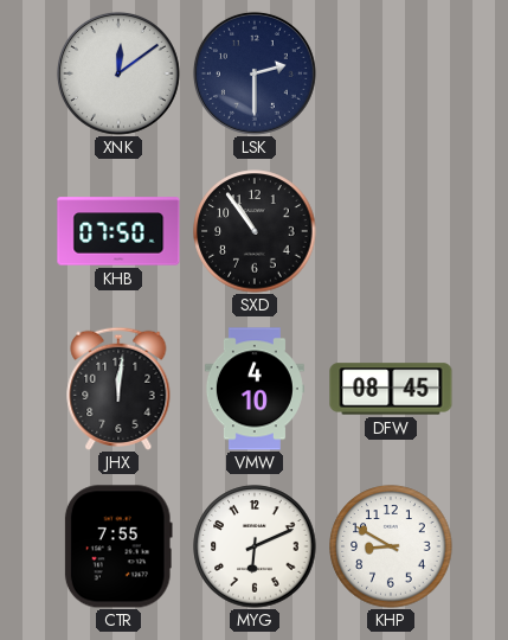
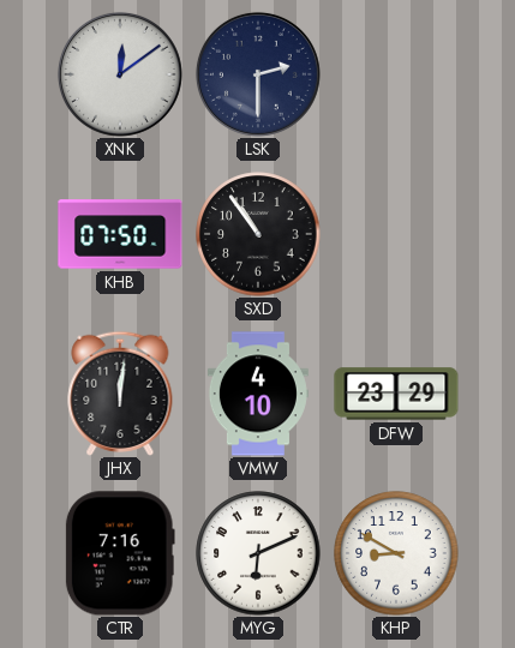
DFW: 08:45 -> 23:29 (396, 394)
CTR: 7:55 -> 7:16 (120, 553)
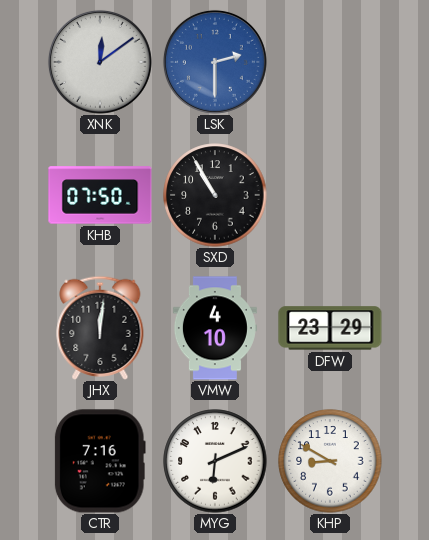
LSK dial: navy -> blue (215, 62)
SXD: 10:54 -> 10:55 (215, 195)
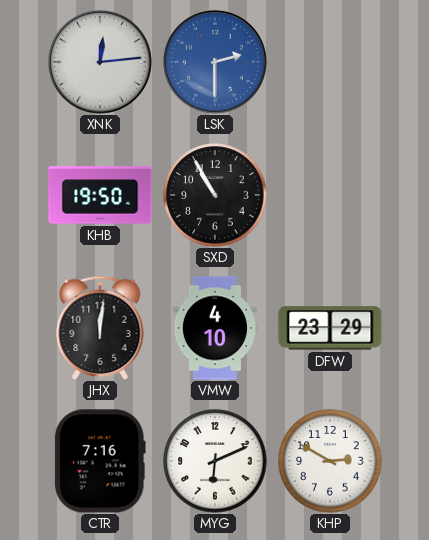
XNK: 12:09 -> 12:14 (100, 62)
KHB: 07:50 -> 19:50 (100, 195)
KHP: 8:50 -> 2:50 (330, 461)
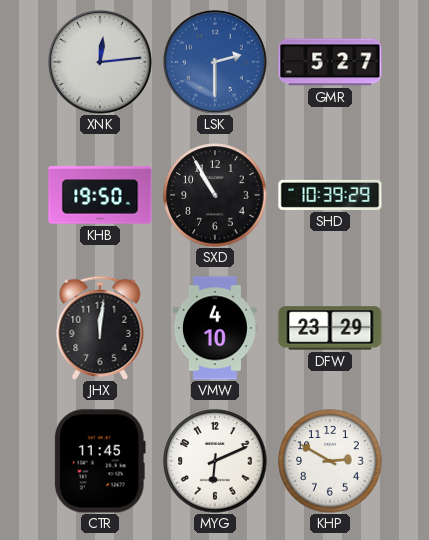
GMR: none -> 5:27 (330, 62)
SHD: none -> 10:39 (330, 195)
CTR: 7:16 -> 11:45 (100, 461)
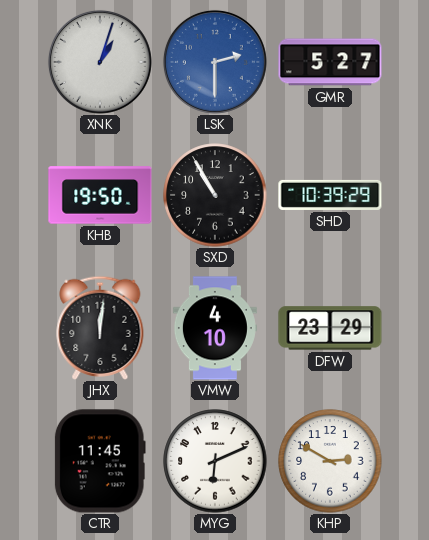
XNK: 12:14 -> 1:03 (100, 62)
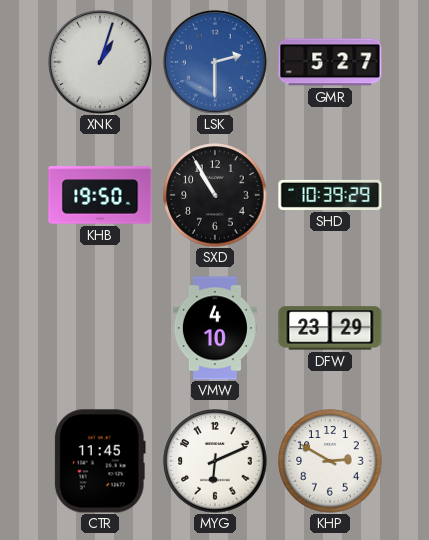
JHX: 12:01 -> none (100, 328)
